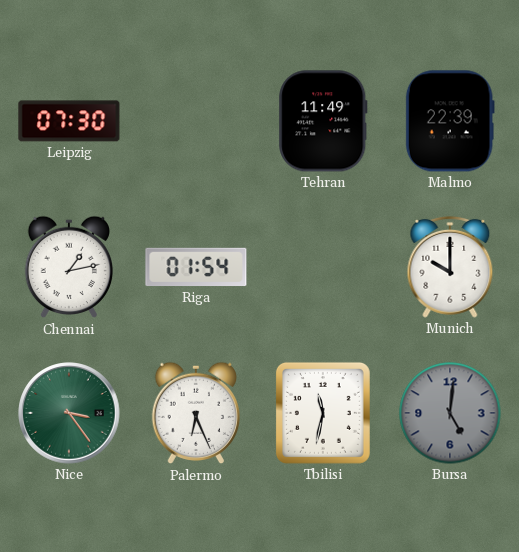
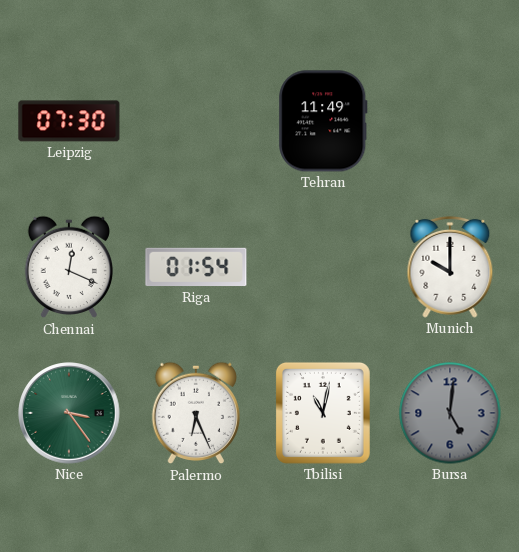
Malmo: 22:39 -> none (450, 121)
Chennai: 1:13 -> 12:19 (68, 267)
Tbilisi: 11:32 -> 11:02 (323, 413)
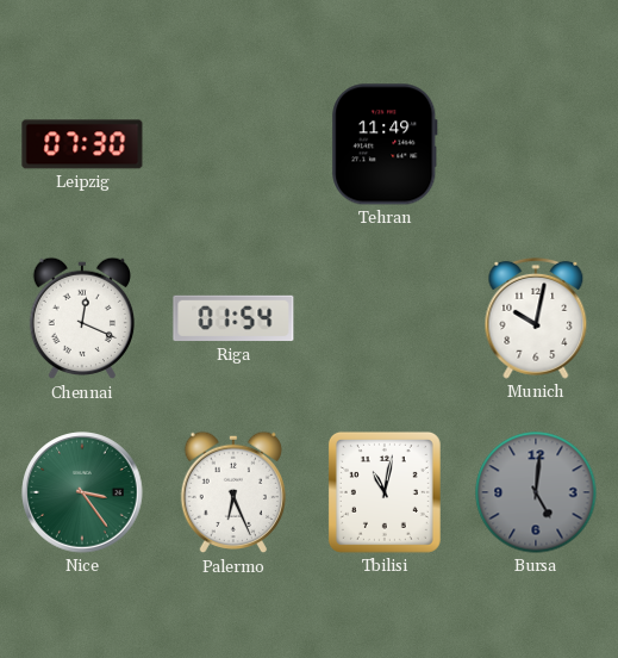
Munich: 10:00 -> 10:02 (536, 318)
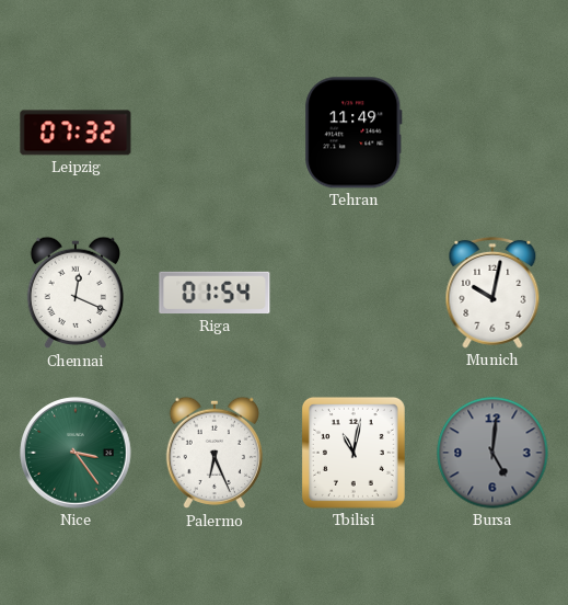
Leipzig: 07:30 -> 07:32 (76, 133)
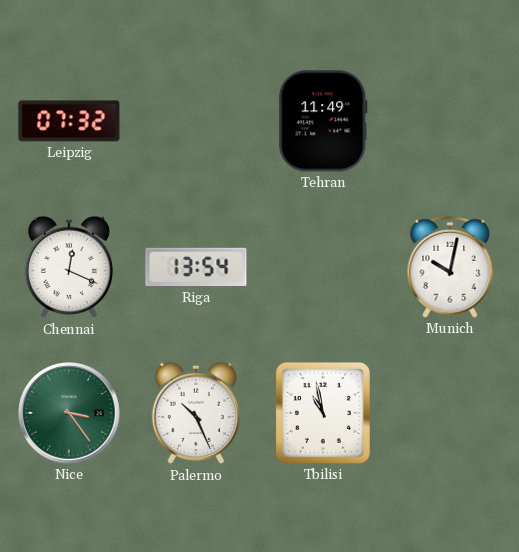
Riga: 01:54 -> 13:54 (196, 267)
Palermo: 6:26 -> 10:26 (195, 413)
Tbilisi: 11:02 -> 10:58 (323, 413)
Bursa: 5:01 -> none (492, 453)
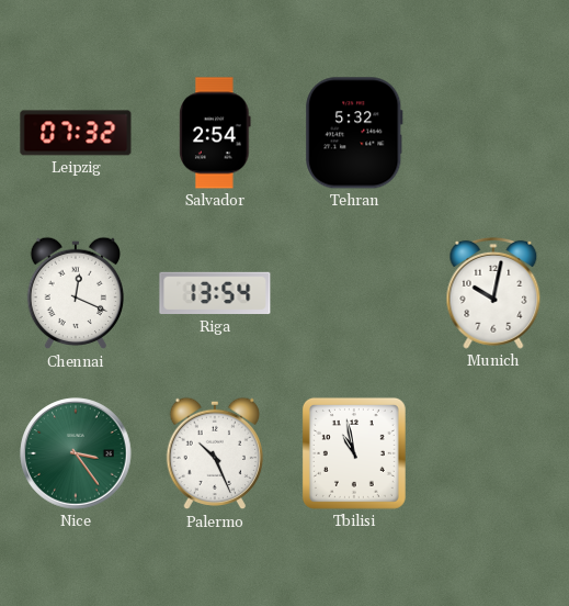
Salvador: none -> 2:54 (215, 133)
Tehran: 11:49 -> 5:32 (354, 133)
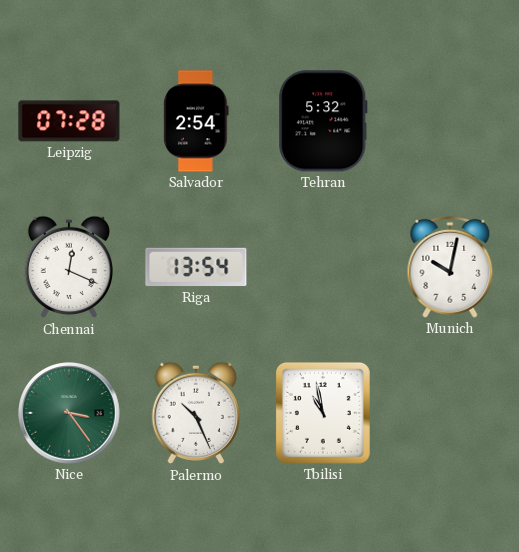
Leipzig: 07:32 -> 07:28 (69, 121)
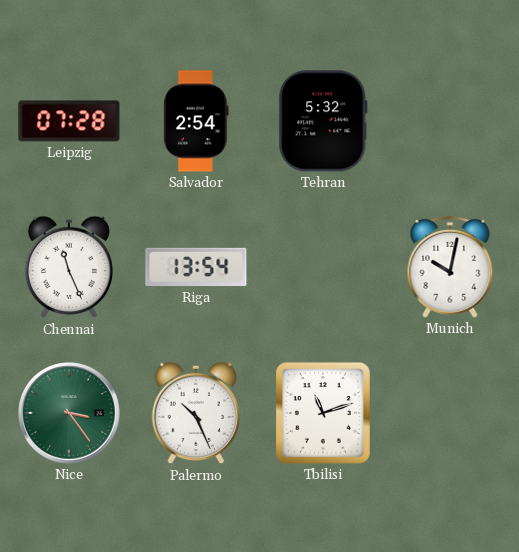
Chennai: 12:19 -> 11:26 (68, 267)
Tbilisi: 10:58 -> 11:12 (323, 413)
